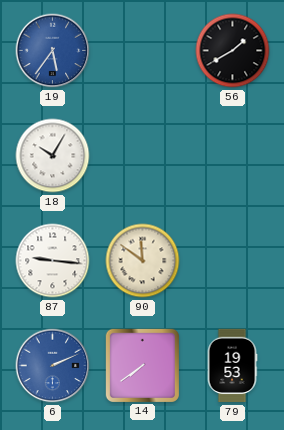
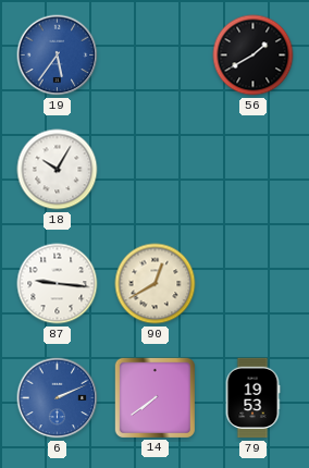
90: 11:51 -> 12:40 (156, 284)
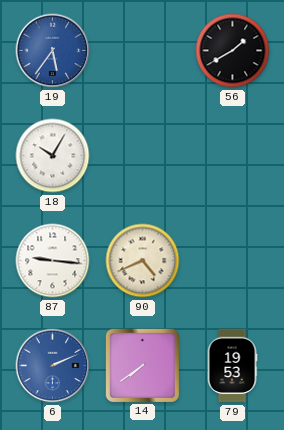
90: 12:40 -> 4:41 (143, 261)
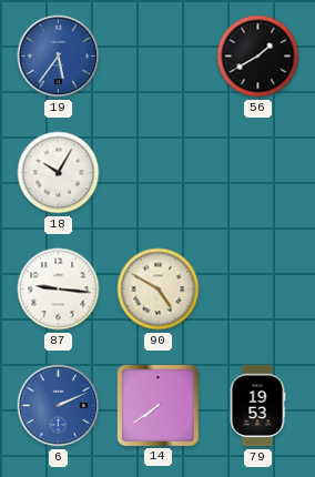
90: 4:41 -> 4:50 (159, 290)
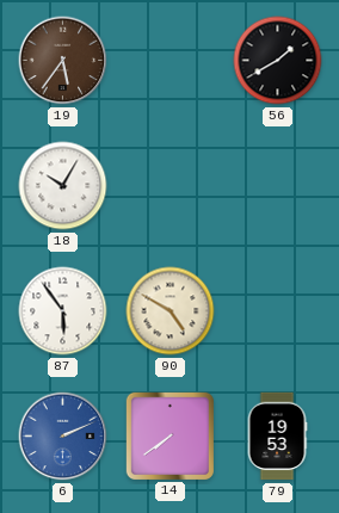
19 dial: blue -> brown (63, 61)
87: 9:16 -> 5:54 (63, 311)
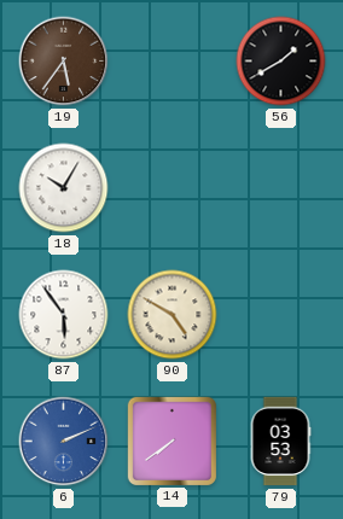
79: 19:53 -> 03:53 (280, 442)
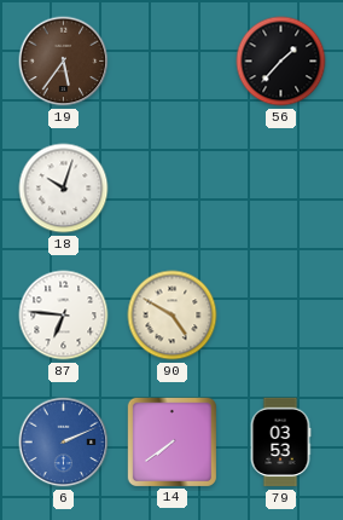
56: 1:40 -> 1:37 (281, 62)
18: 10:05 -> 10:03 (64, 189)
87: 5:54 -> 6:46 (64, 316)
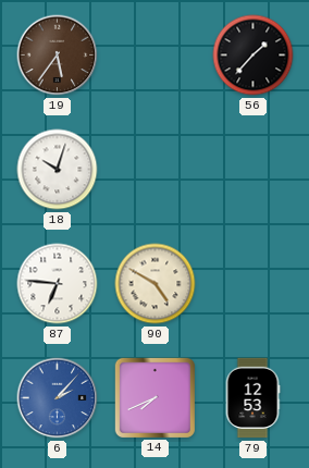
6: 2:11 -> 2:07 (58, 398)
14: 7:39 -> 7:41 (154, 397)
79: 03:53 -> 12:53 (252, 398)
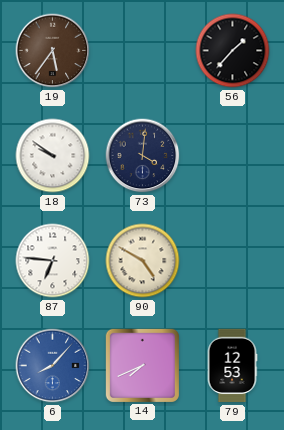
18: 10:03 -> 9:51 (53, 156)
73: none -> 4:01 (143, 156)
6: 2:07 -> 8:07 (53, 366)
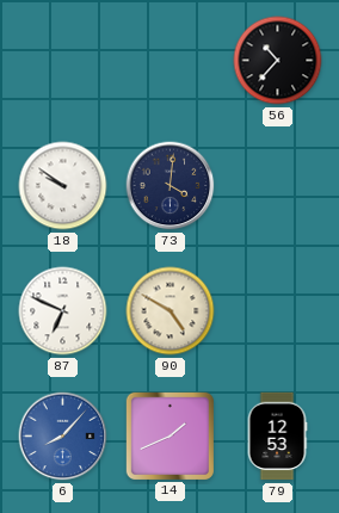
19: 5:36 -> none (53, 51)
56: 1:37 -> 10:37 (278, 61)
87: 6:46 -> 6:49 (63, 311)
14: 7:41 -> 1:41 (169, 435)
